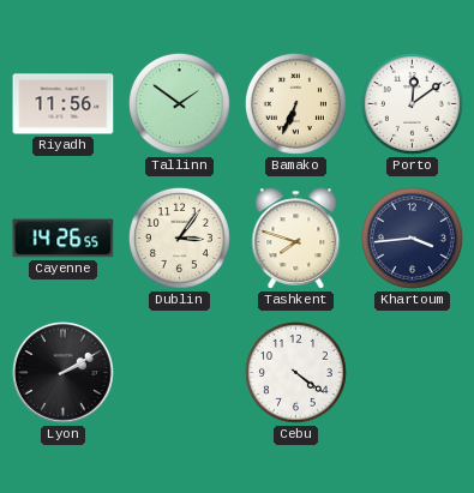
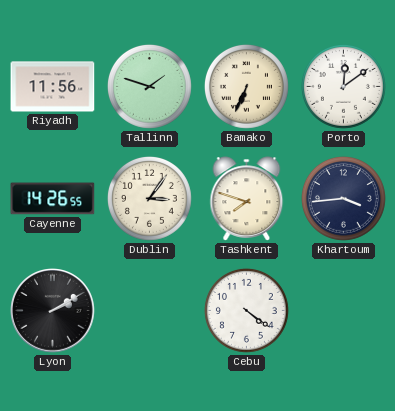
Tallinn: 1:51 -> 1:48 (149, 86)
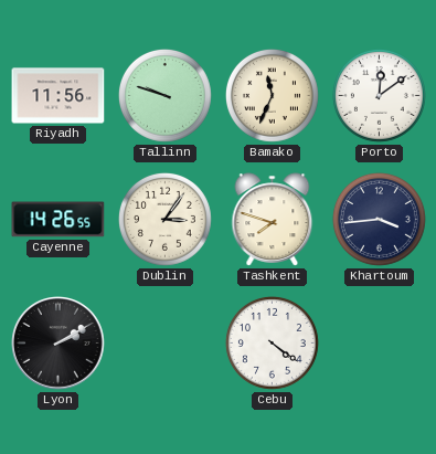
Tallinn: 1:48 -> 9:48 (164, 95)
Bamako: 6:34 -> 11:34 (272, 95)
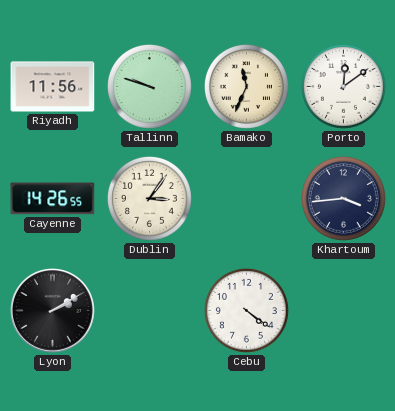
Tashkent: 7:48 -> none (273, 220)
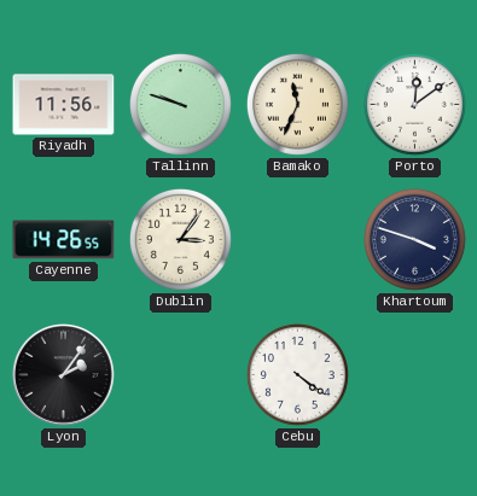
Khartoum: 3:44 -> 3:48 (414, 239)
Lyon: 2:10 -> 2:06 (64, 375)
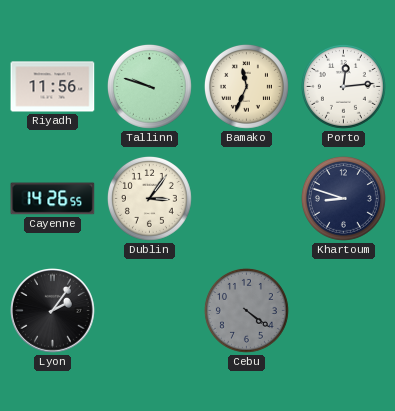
Porto: 12:09 -> 12:14 (343, 86)
Khartoum: 3:48 -> 8:48 (343, 198)
Cebu dial: white -> grey (246, 310)
